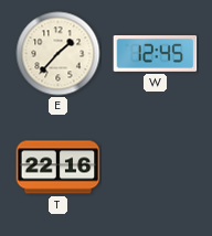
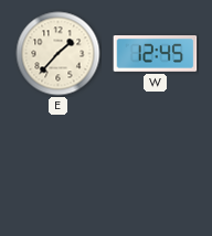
T: 22:16 -> none (59, 168)
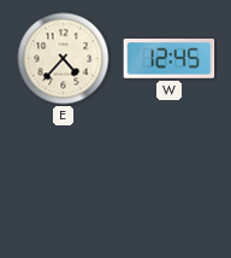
E: 1:37 -> 4:37 (64, 59)
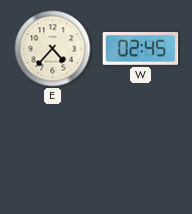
W: 12:45 -> 02:45 (141, 49)
